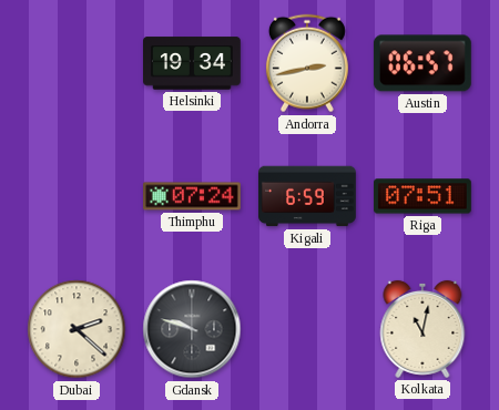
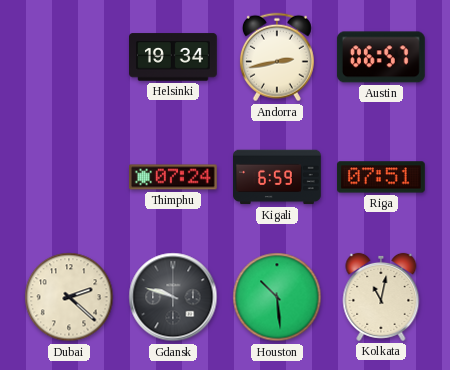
Houston: none -> 10:29 (277, 297)
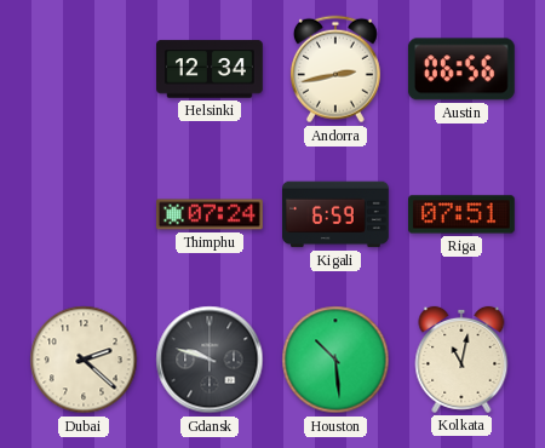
Helsinki: 19:34 -> 12:34 (211, 69)
Austin: 06:57 -> 06:56 (461, 69)
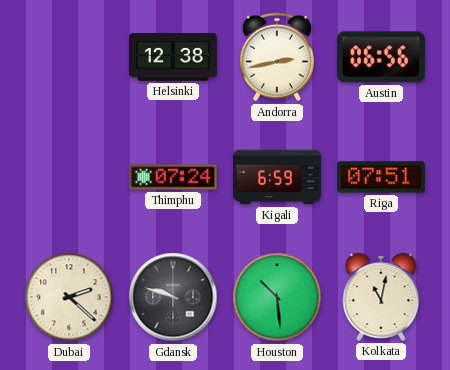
Helsinki: 12:34 -> 12:38 (174, 57)
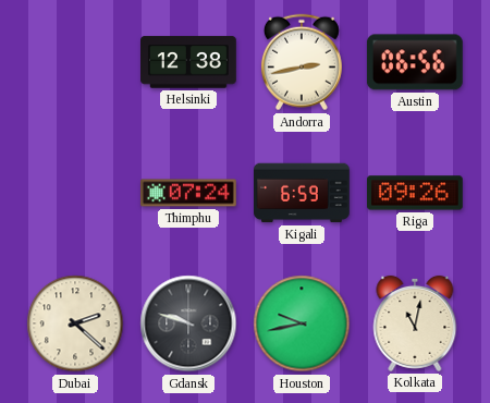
Riga: 07:51 -> 09:26 (416, 193)
Houston: 10:29 -> 9:43 (302, 323)
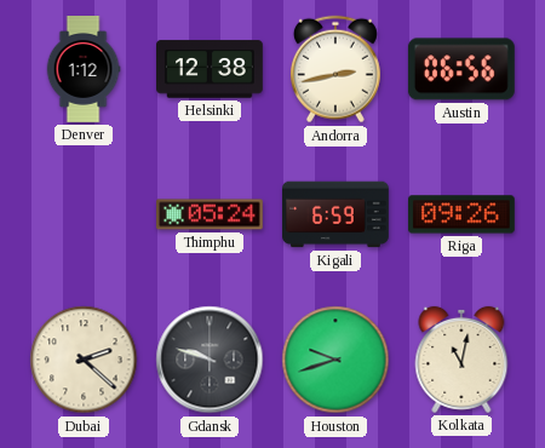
Denver: none -> 1:12 (84, 70)
Thimphu: 07:24 -> 05:24 (211, 214)
Houston: 9:43 -> 9:42 (335, 360)
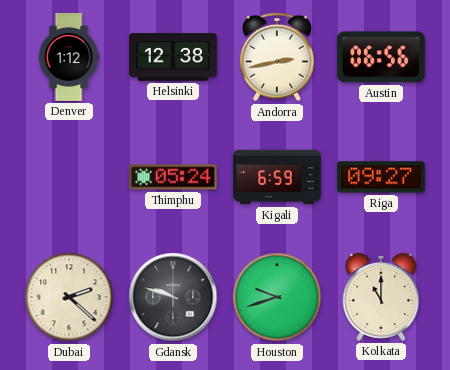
Riga: 09:26 -> 09:27 (382, 177)
Kolkata: 11:02 -> 11:00 (381, 297)
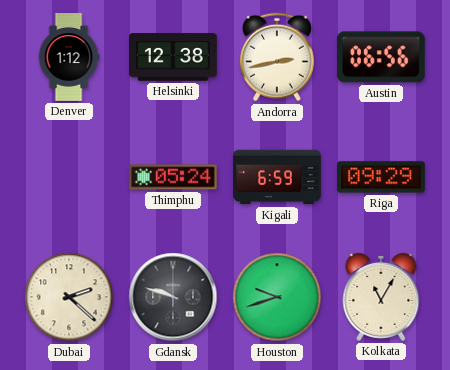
Riga: 09:27 -> 09:29 (382, 177)
Kolkata: 11:00 -> 11:05 (381, 297)
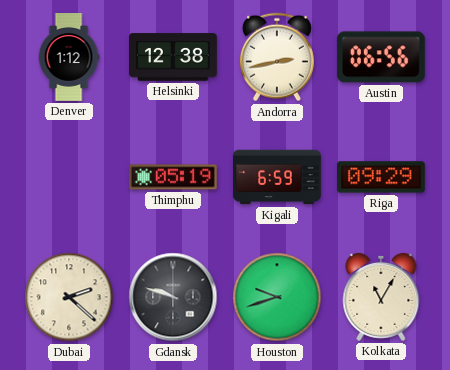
Thimphu: 05:24 -> 05:19 (174, 177)
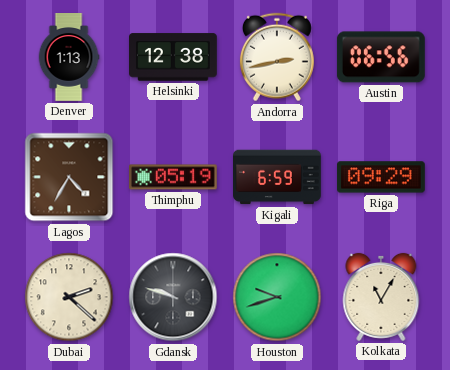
Denver: 1:12 -> 1:13 (69, 58)
Lagos: none -> 4:35 (69, 177)
